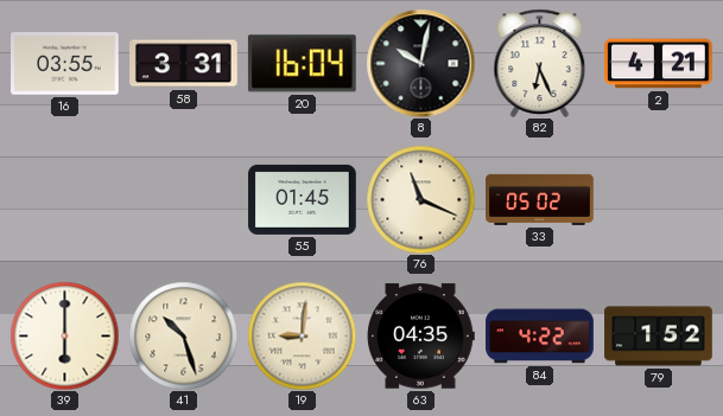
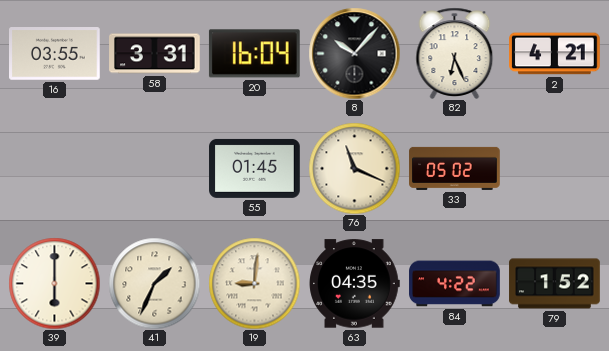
8: 10:02 -> 10:07 (354, 53)
41: 10:27 -> 1:34 (154, 283)
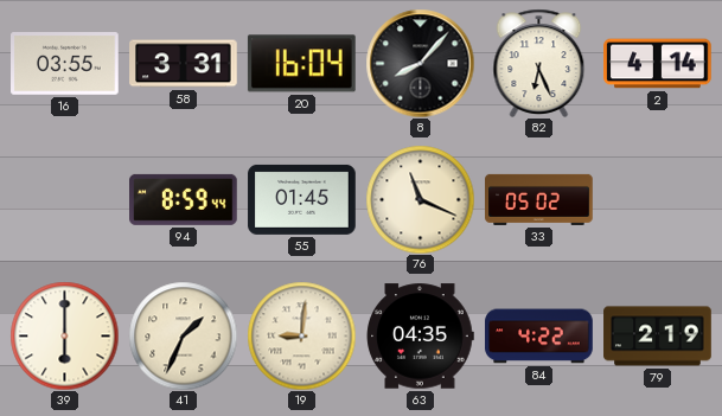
8: 10:07 -> 8:07 (420, 63)
2: 4:21 -> 4:14 (658, 64)
94: none -> 8:59 (184, 199)
79: 1:52 -> 2:19 (658, 337)
